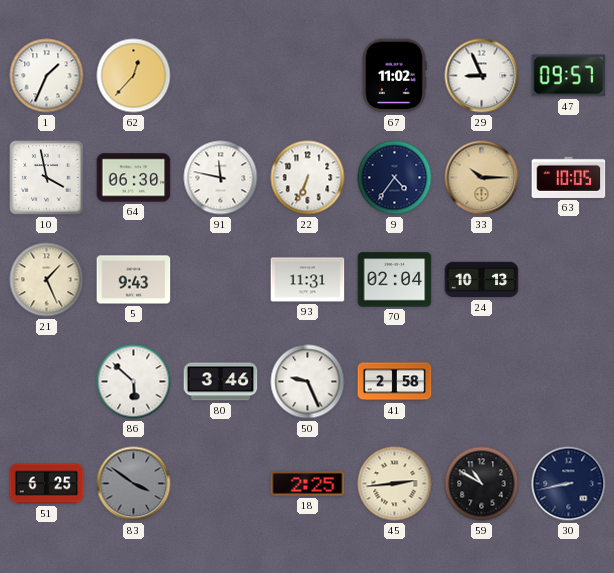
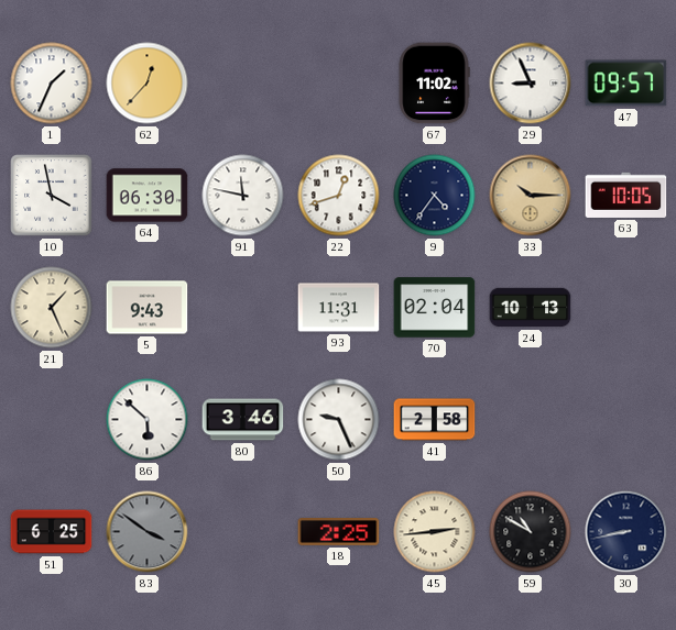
22: 6:34 -> 12:42 (339, 196)
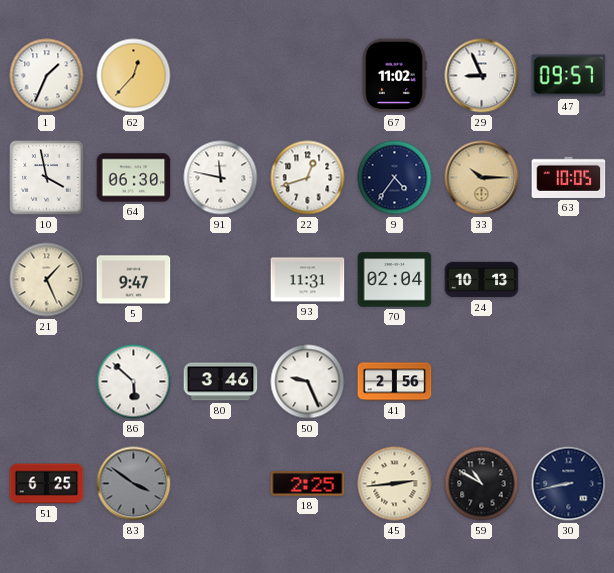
5: 9:43 -> 9:47 (134, 280)
41: 2:58 -> 2:56 (395, 382)
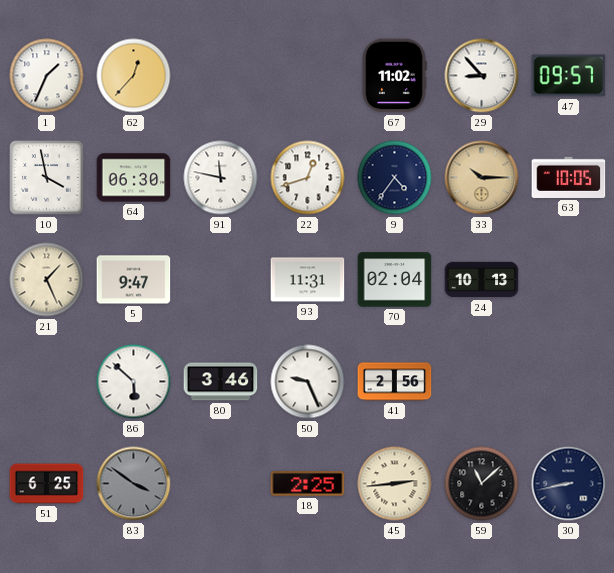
29: 8:56 -> 8:53 (482, 76)
59: 10:50 -> 11:08 (482, 484)
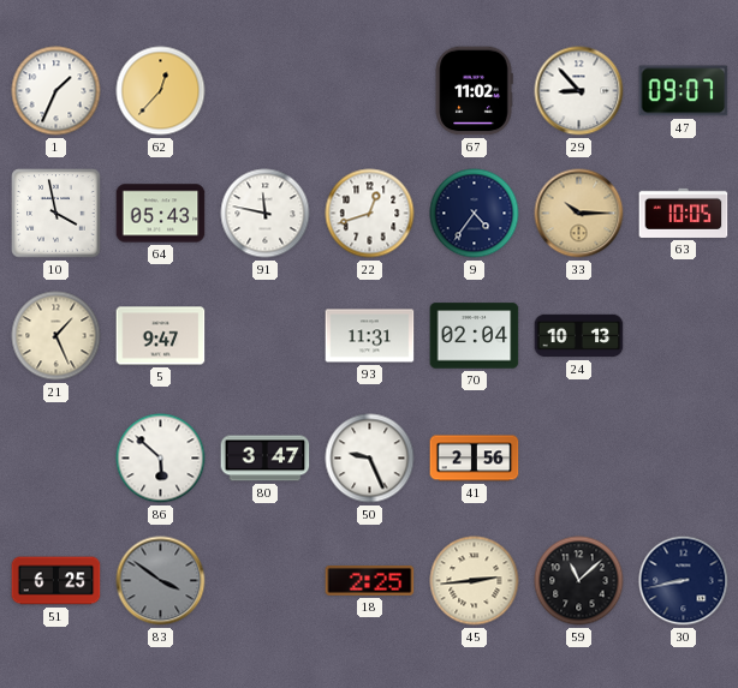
47: 09:57 -> 09:07 (684, 91)
64: 06:30 -> 05:43 (161, 214)
80: 3:46 -> 3:47 (266, 459)
